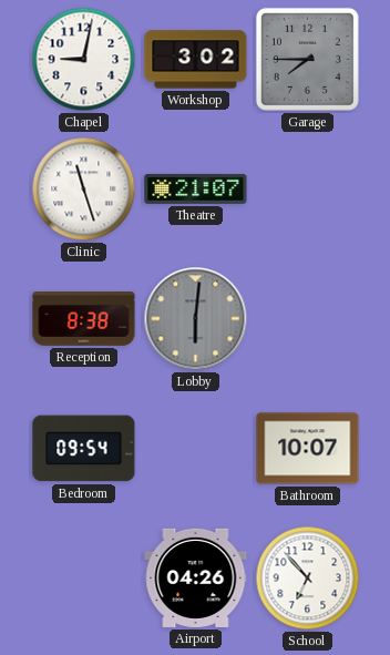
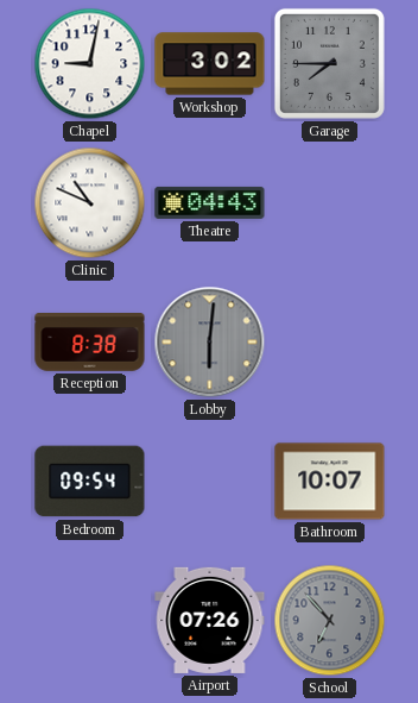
Clinic: 11:27 -> 10:49 (90, 203)
Theatre: 21:07 -> 04:43 (210, 202)
Airport: 04:26 -> 07:26 (210, 620)
School dial: white -> grey (330, 621)
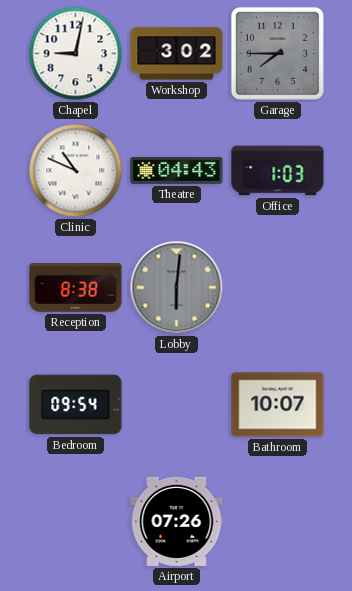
Office: none -> 1:03 (278, 171)
School: 6:53 -> none (330, 621)
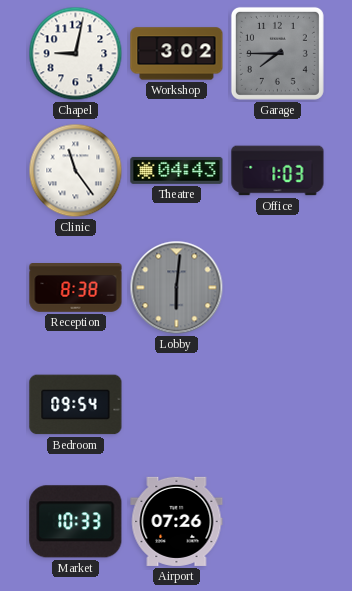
Clinic: 10:49 -> 11:24 (76, 171)
Bathroom: 10:07 -> none (278, 405)
Market: none -> 10:33 (76, 522)
